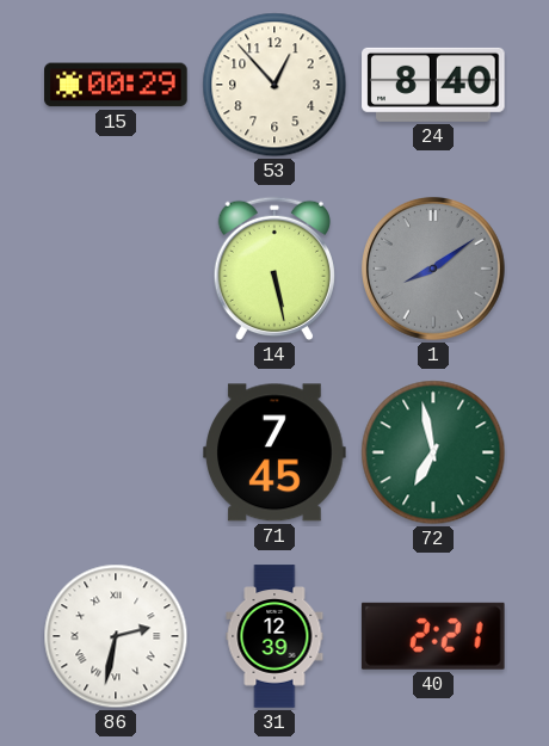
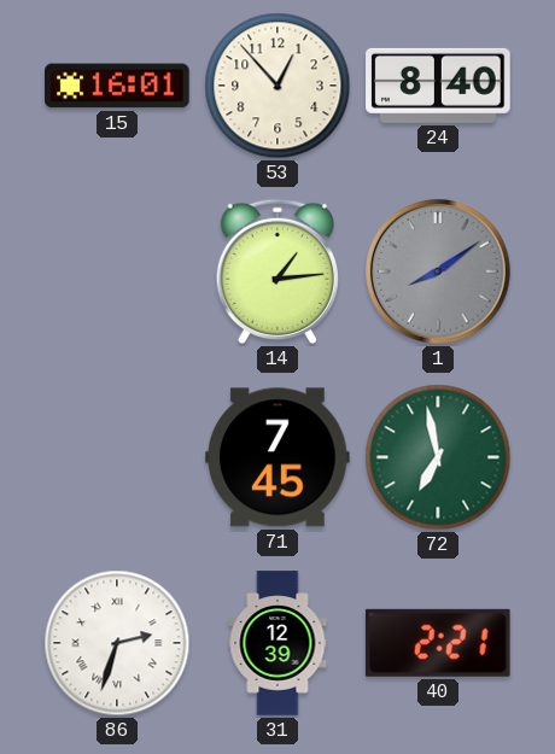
15: 00:29 -> 16:01 (117, 86)
14: 5:28 -> 1:14 (277, 271)
86: 2:32 -> 2:33 (117, 643)
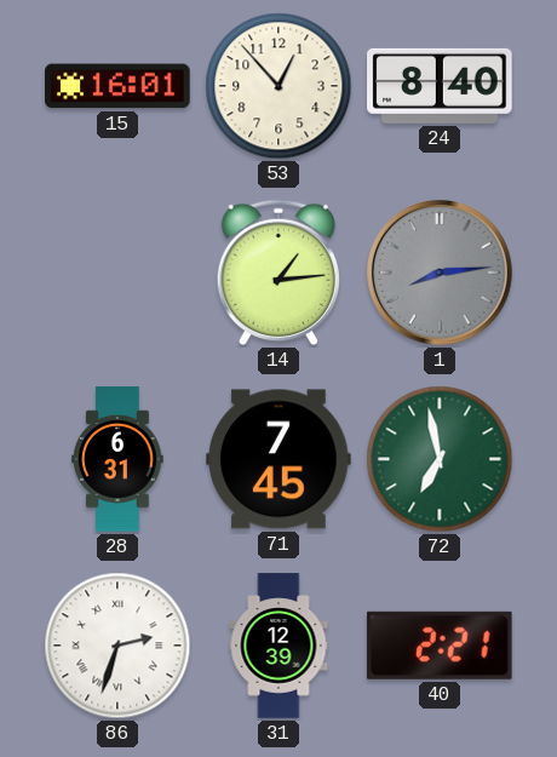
1: 8:09 -> 8:14 (440, 273)
28: none -> 6:31 (117, 459)
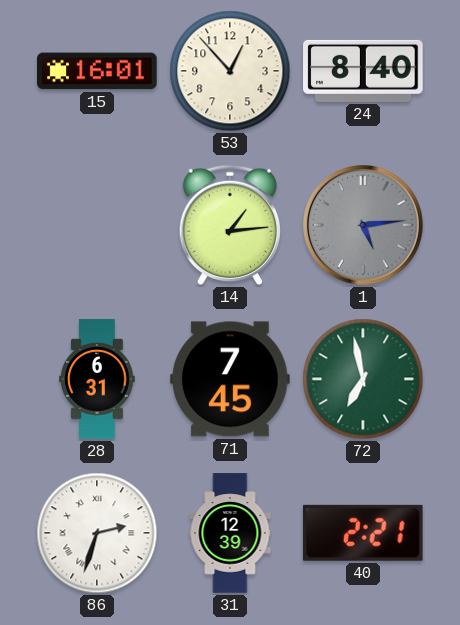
1: 8:14 -> 5:14 (363, 225)
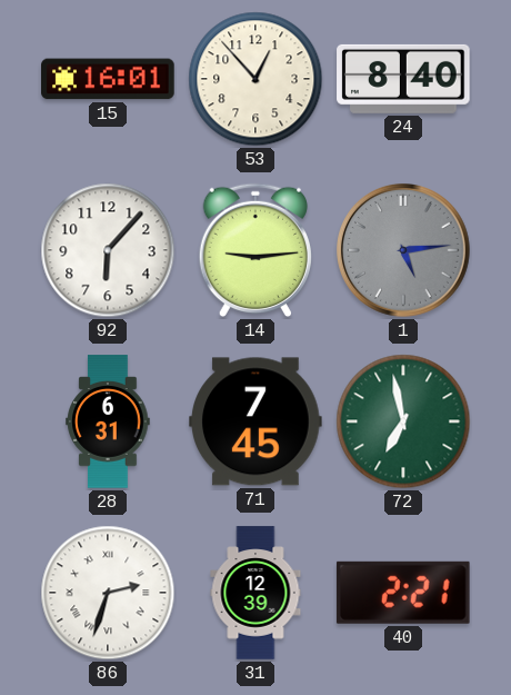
92: none -> 6:07 (108, 250)
14: 1:14 -> 9:14 (255, 250)
